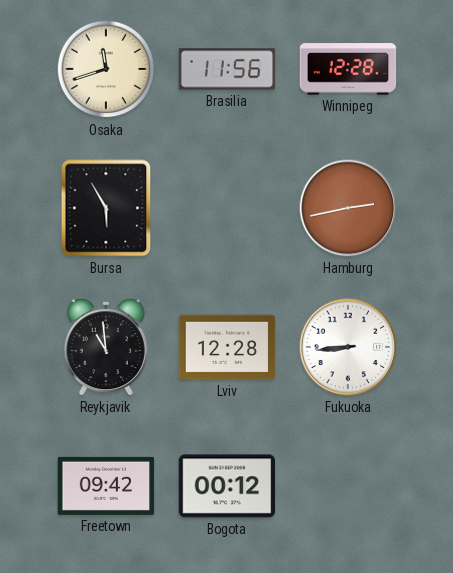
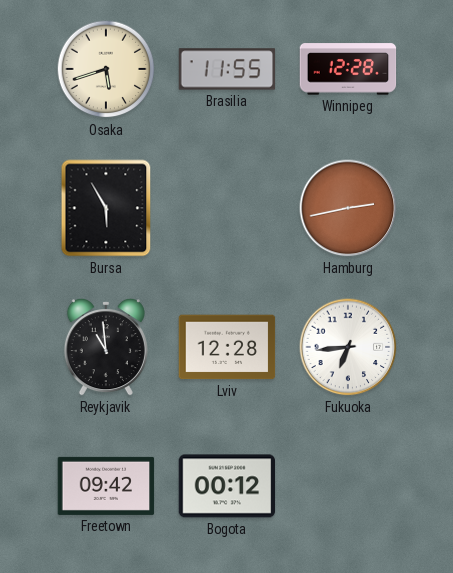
Osaka: 11:42 -> 5:42 (106, 69)
Brasilia: 11:56 -> 11:55 (227, 69)
Fukuoka: 8:44 -> 6:44 (348, 347)
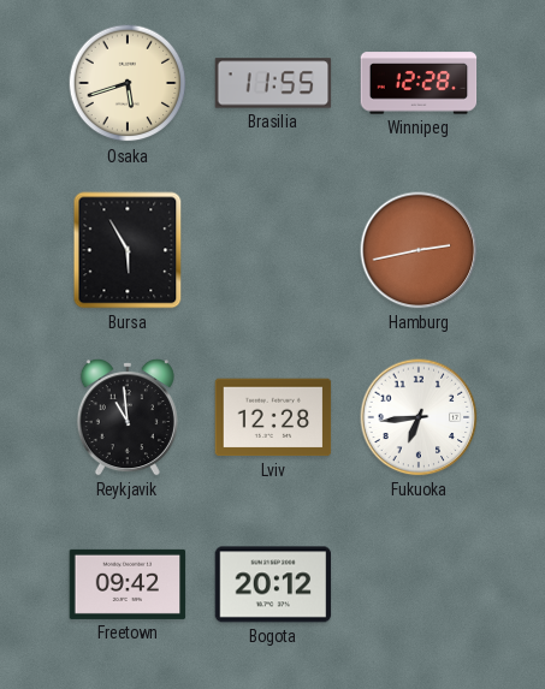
Bogota: 00:12 -> 20:12 (273, 584)
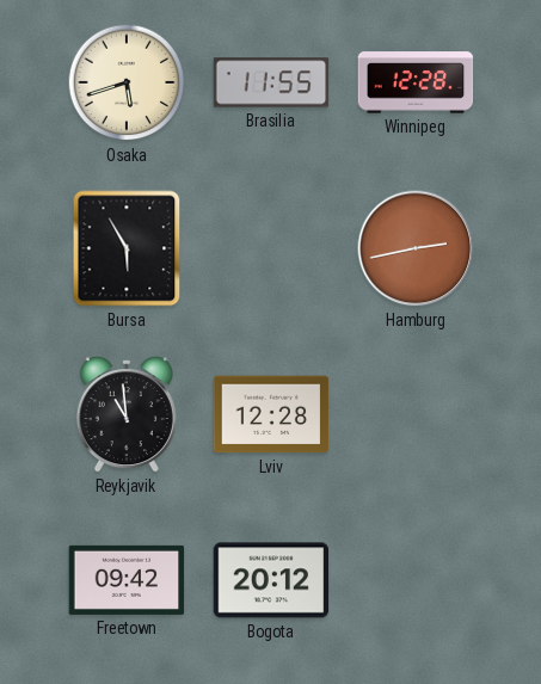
Fukuoka: 6:44 -> none (419, 417)
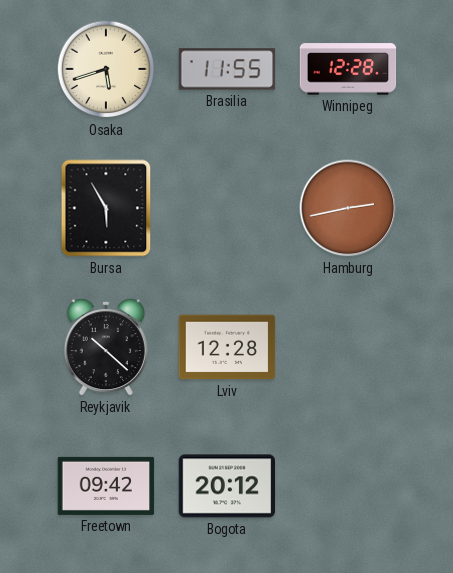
Reykjavik: 10:59 -> 10:22 (106, 348)
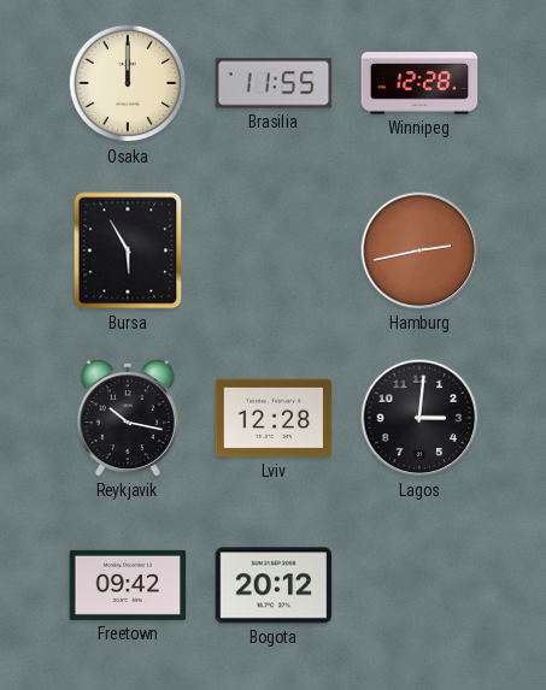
Osaka: 5:42 -> 12:00 (128, 83)
Reykjavik: 10:22 -> 10:17 (128, 419)
Lagos: none -> 3:01 (419, 418)
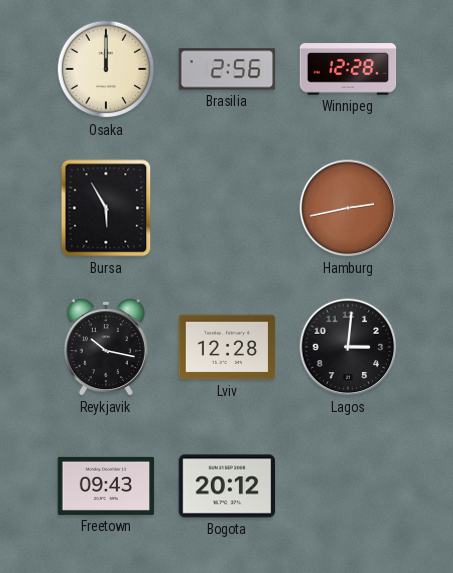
Brasilia: 11:55 -> 2:56 (227, 69)
Freetown: 09:42 -> 09:43 (106, 486)
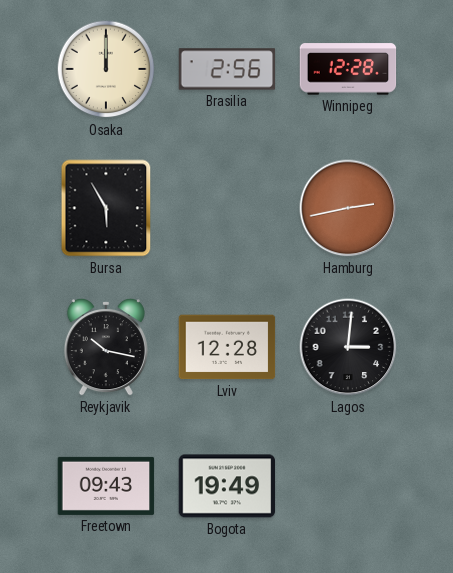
Bogota: 20:12 -> 19:49 (227, 486)
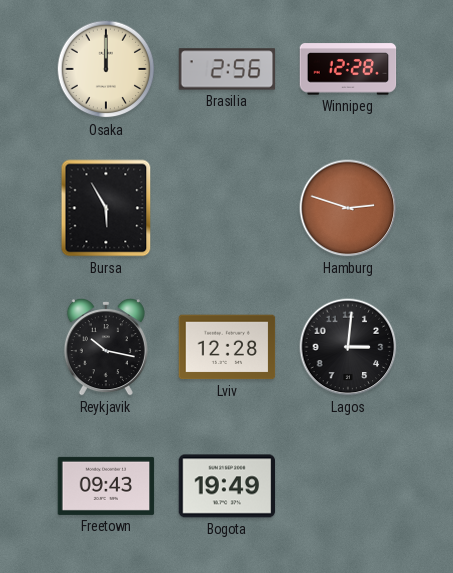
Hamburg: 2:43 -> 2:48 (348, 208)
